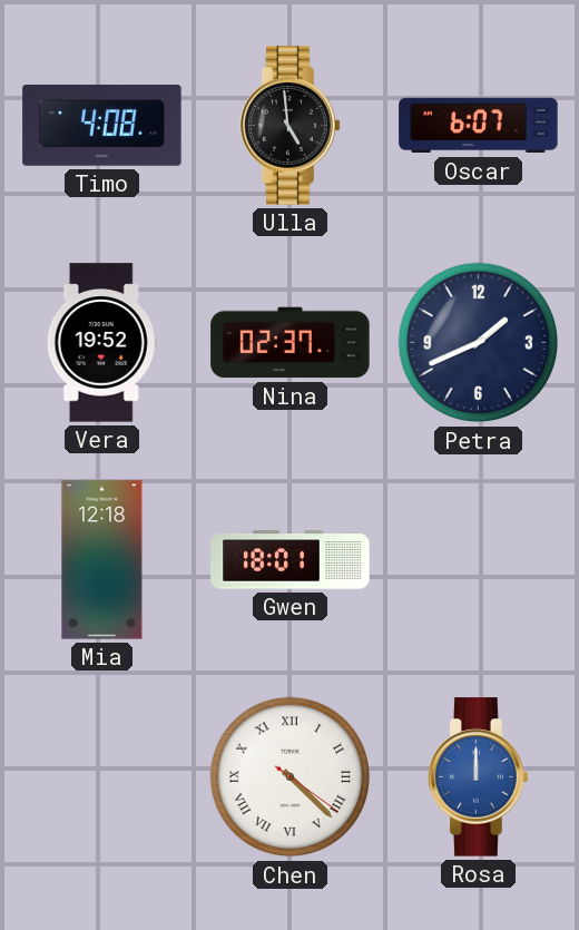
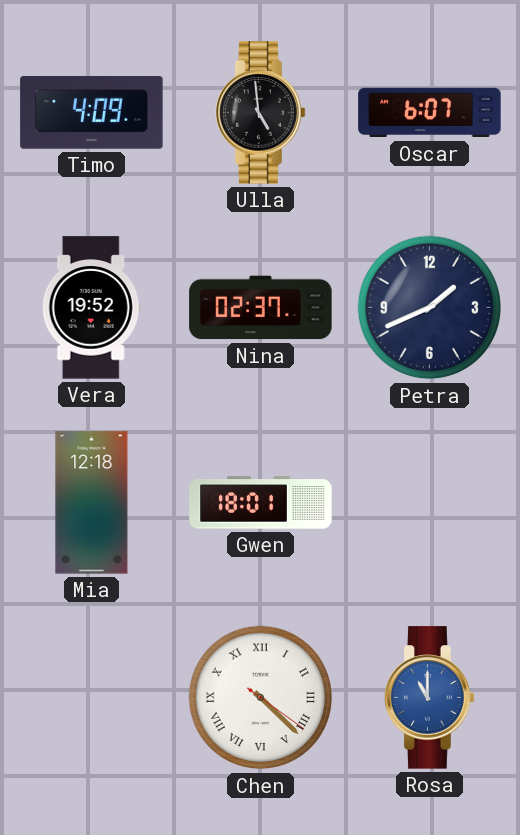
Timo: 4:08 -> 4:09 (92, 113)
Rosa: 12:00 -> 11:00 (430, 698)
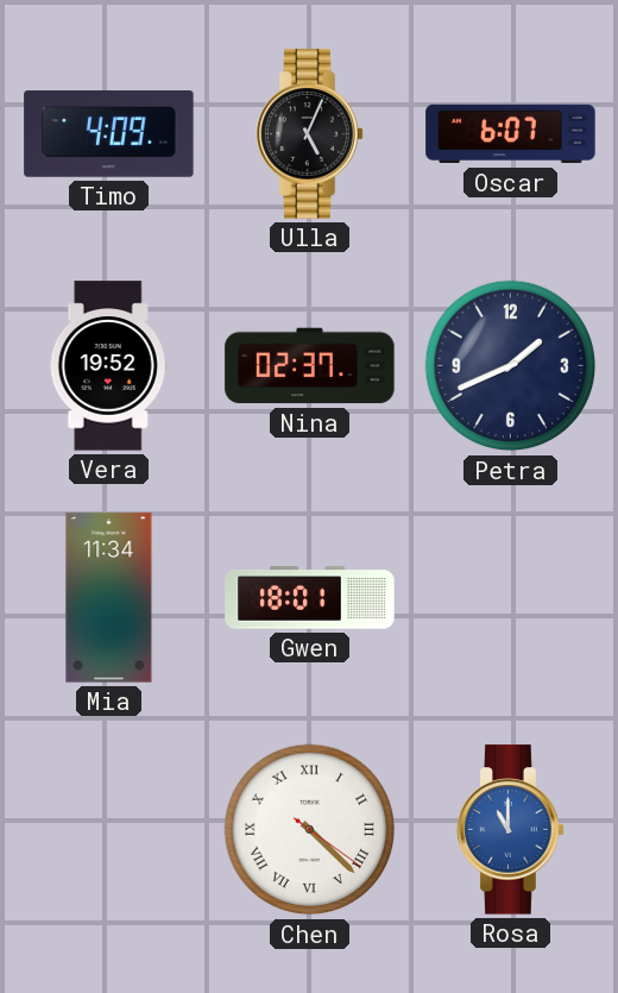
Ulla: 4:59 -> 5:04 (310, 134)
Mia: 12:18 -> 11:34 (109, 598)
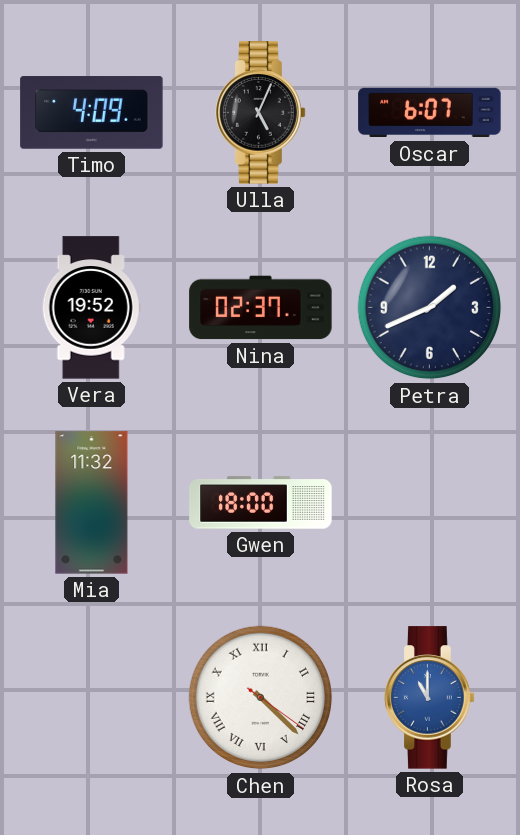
Mia: 11:34 -> 11:32 (92, 503)
Gwen: 18:01 -> 18:00 (261, 503)
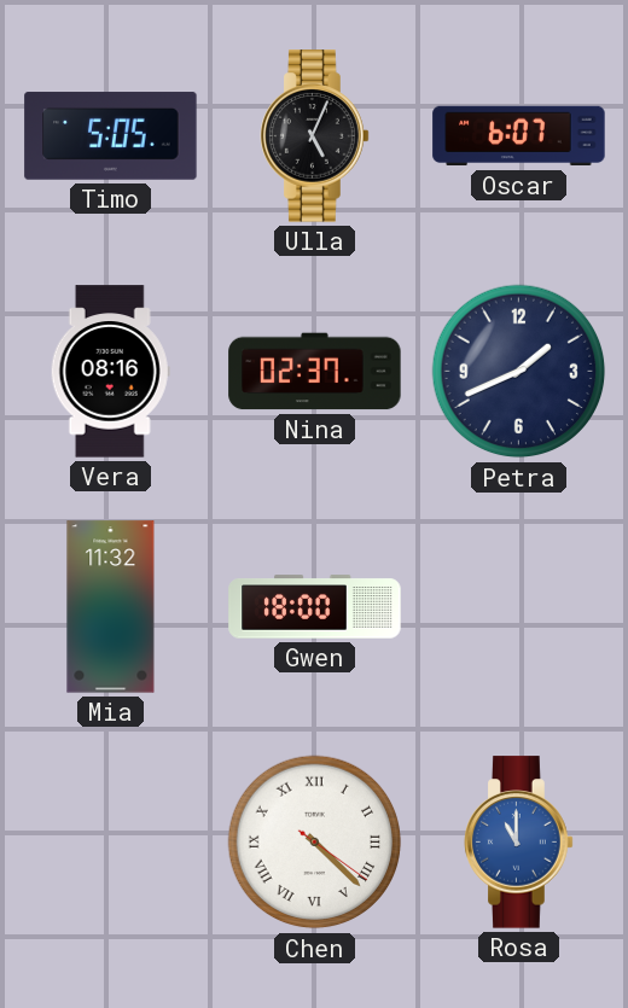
Timo: 4:09 -> 5:05 (111, 136)
Vera: 19:52 -> 08:16 (110, 372)
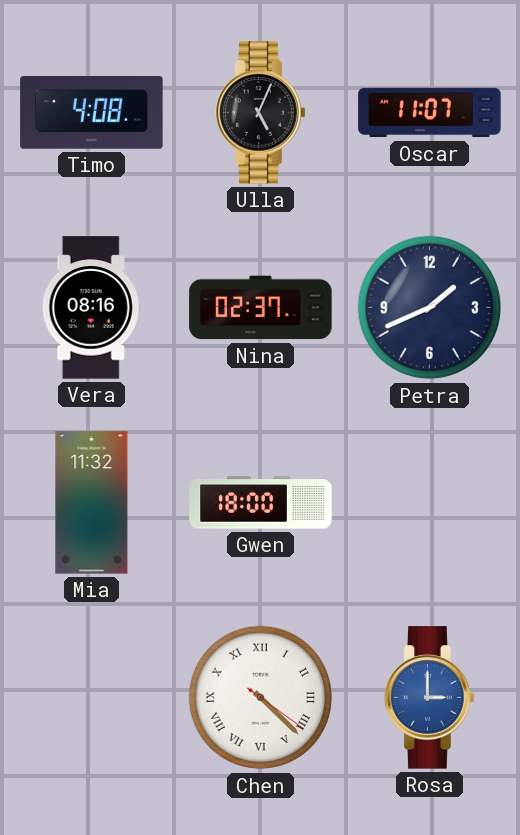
Timo: 5:05 -> 4:08 (92, 113)
Oscar: 6:07 -> 11:07 (430, 113)
Rosa: 11:00 -> 3:00 (430, 698)
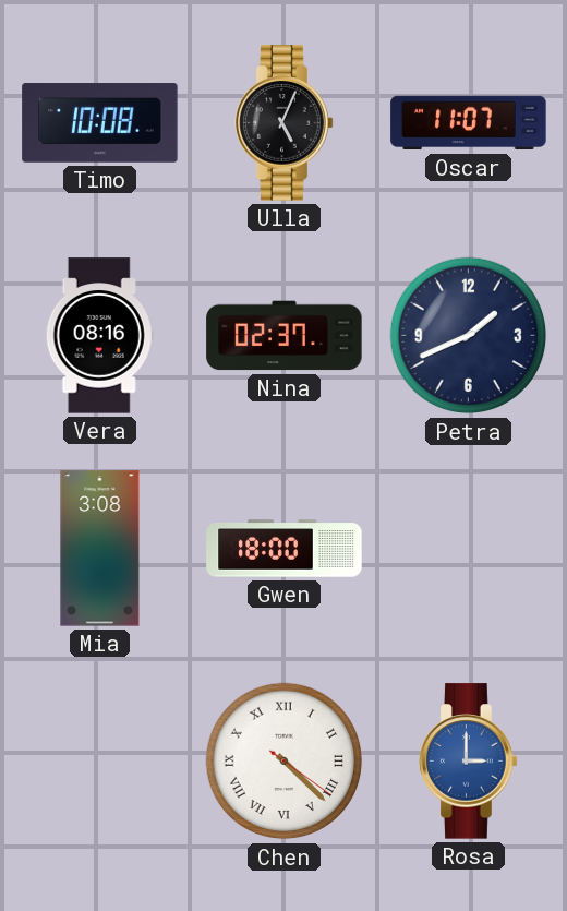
Timo: 4:08 -> 10:08 (100, 123)
Mia: 11:32 -> 3:08 (100, 549)
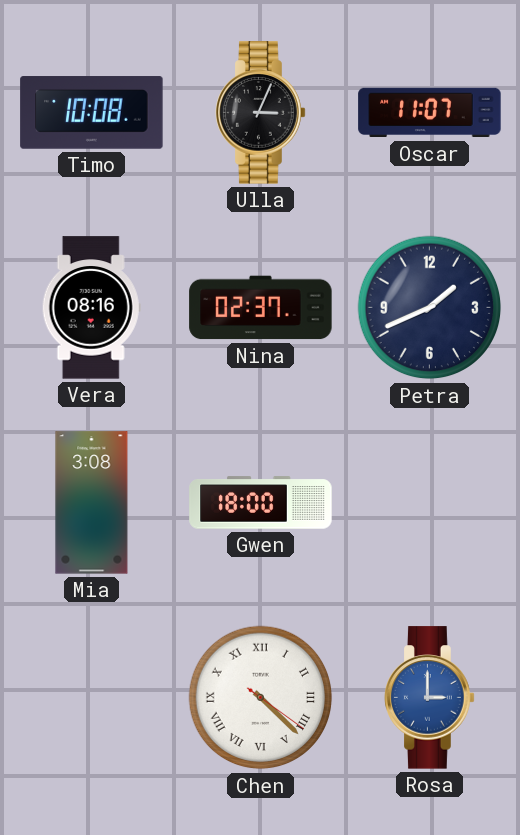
Ulla: 5:04 -> 3:04 (261, 113)
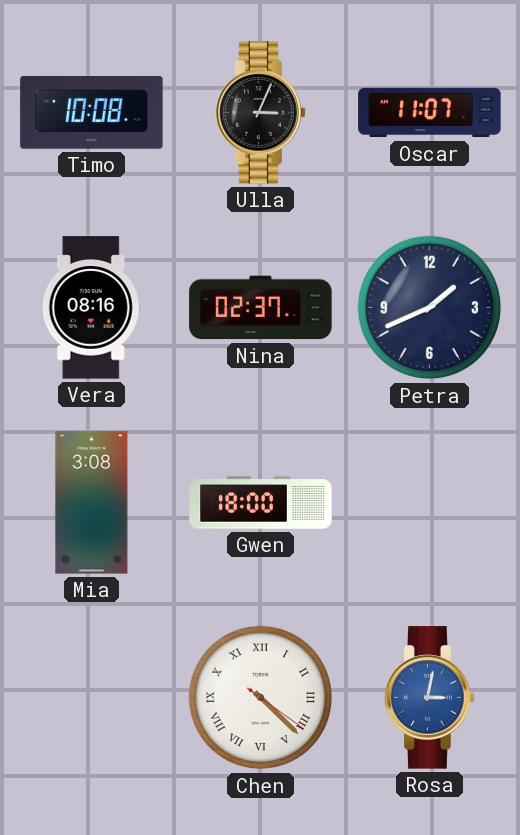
Rosa: 3:00 -> 3:02 (430, 698)
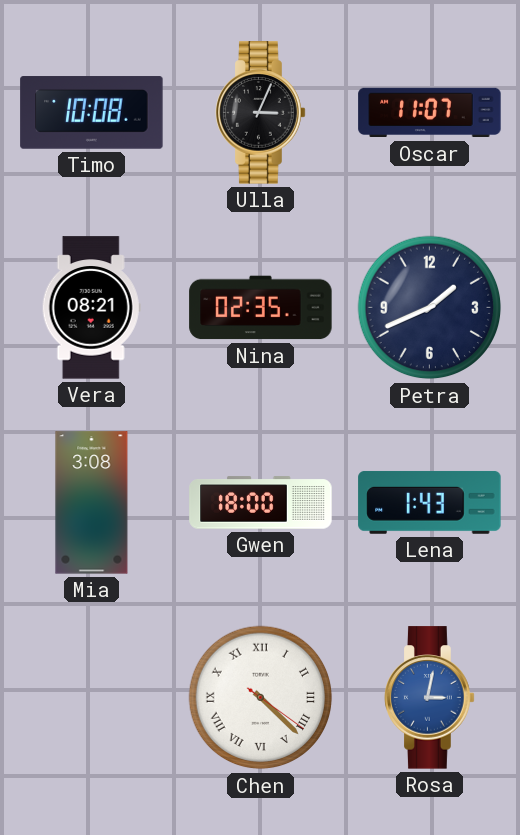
Vera: 08:16 -> 08:21 (91, 308)
Nina: 02:37 -> 02:35 (261, 308)
Lena: none -> 1:43 (430, 502)
